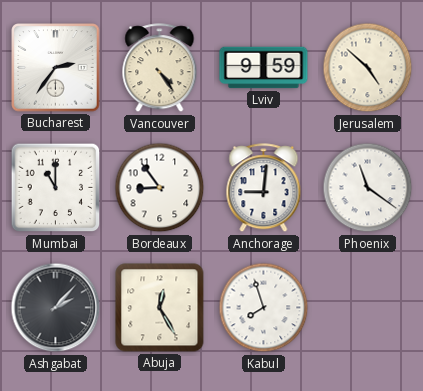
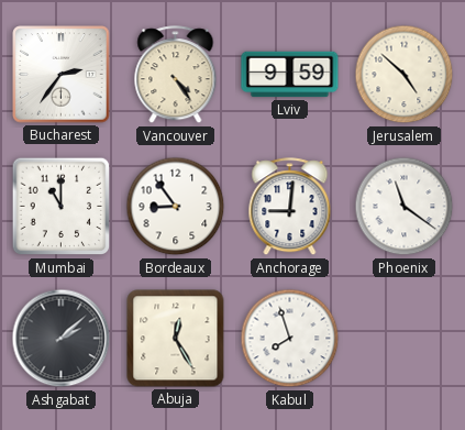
Ashgabat: 2:07 -> 2:08 (62, 339)
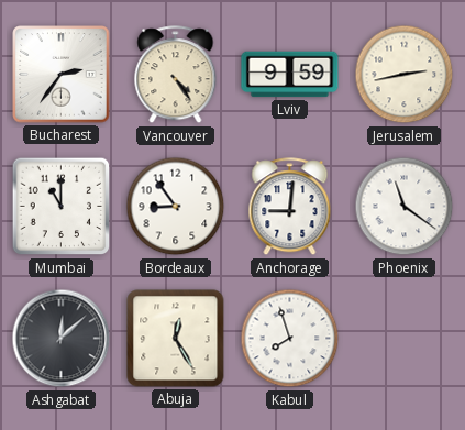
Jerusalem: 4:52 -> 2:43 (405, 75)
Ashgabat: 2:08 -> 12:08 (62, 339)
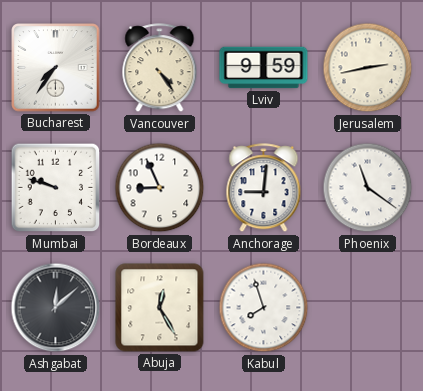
Bucharest: 2:36 -> 7:36 (56, 68)
Mumbai: 11:00 -> 9:48 (56, 188)
Bordeaux: 8:54 -> 8:56 (160, 188)
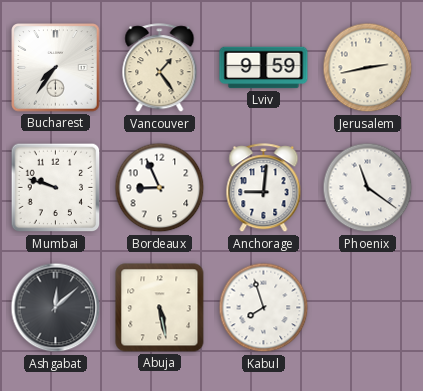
Vancouver: 4:24 -> 1:24 (160, 68)
Abuja: 12:25 -> 5:28 (160, 308)
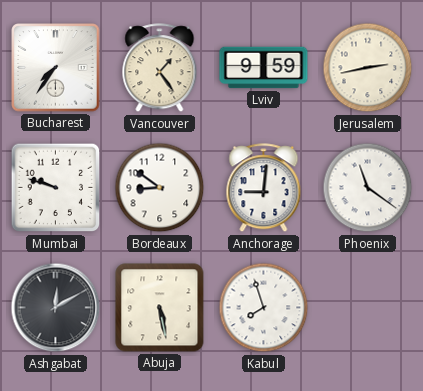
Bordeaux: 8:56 -> 8:51 (160, 188)
Ashgabat: 12:08 -> 12:10 (56, 308)
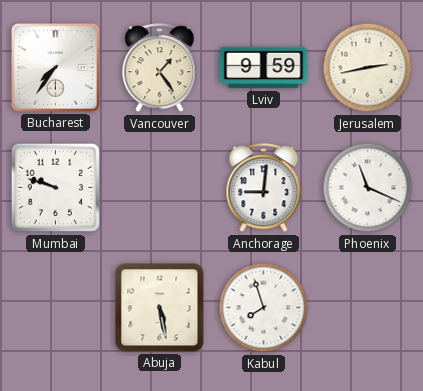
Bordeaux: 8:51 -> none (160, 188)
Phoenix: 11:21 -> 11:19 (368, 188)
Ashgabat: 12:10 -> none (56, 308)
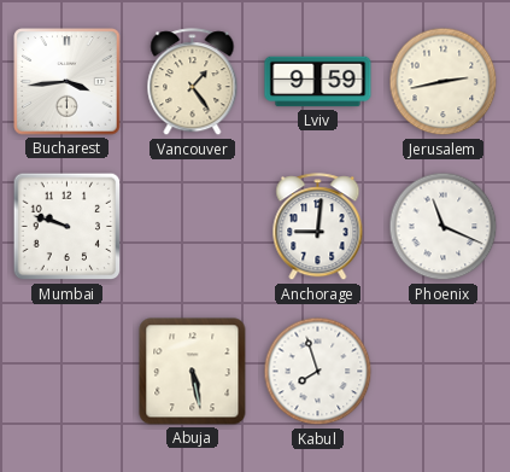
Bucharest: 7:36 -> 3:44 (68, 82)
